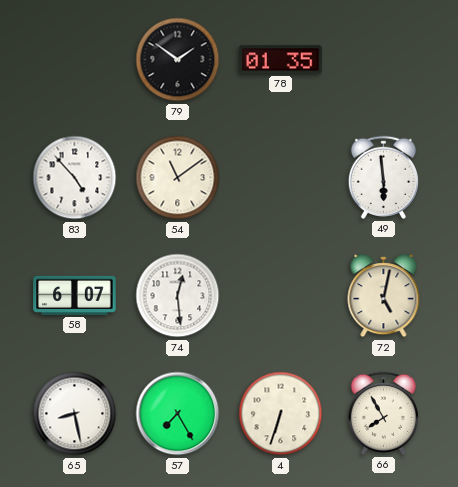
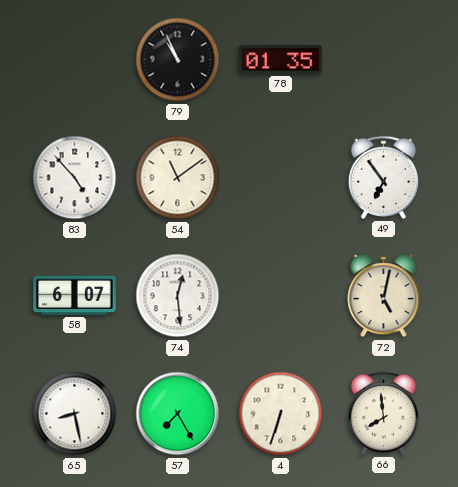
79: 1:51 -> 10:56 (178, 60)
49: 5:59 -> 6:54 (383, 177)
66: 7:55 -> 7:59 (383, 413)
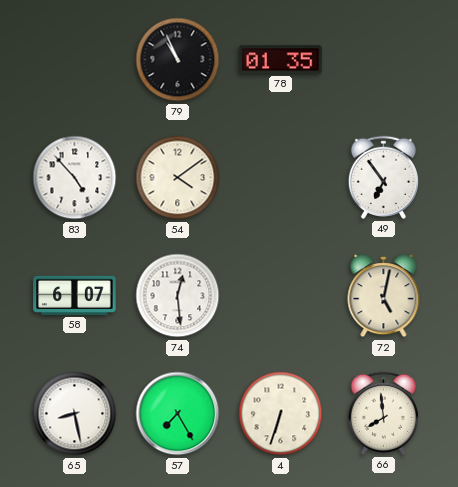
54: 11:09 -> 4:09 (178, 178)
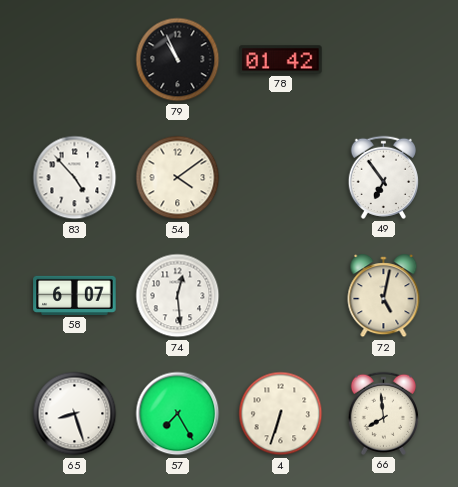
78: 01:35 -> 01:42 (281, 60)
65: 8:28 -> 8:27 (75, 414)
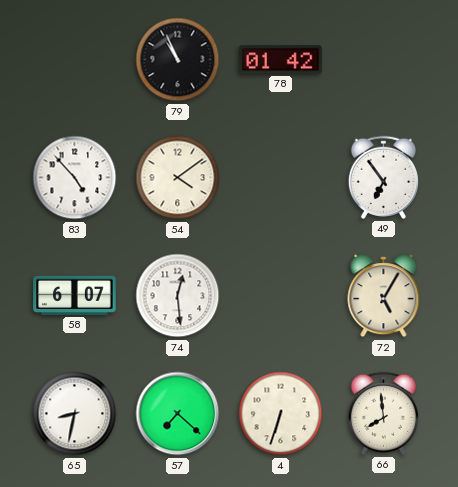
72: 5:02 -> 5:05 (384, 296)
65: 8:27 -> 8:32 (75, 414)
57: 7:25 -> 7:22 (178, 414)
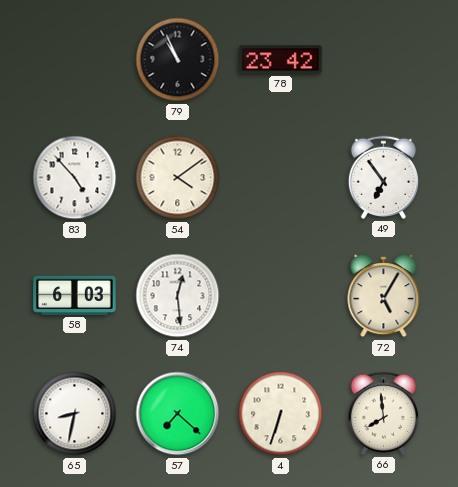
78: 01:42 -> 23:42 (281, 60)
58: 6:07 -> 6:03 (75, 295)
